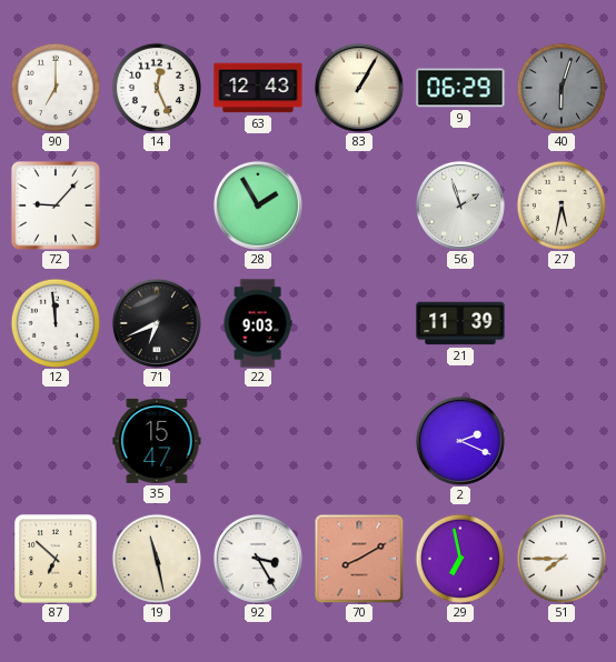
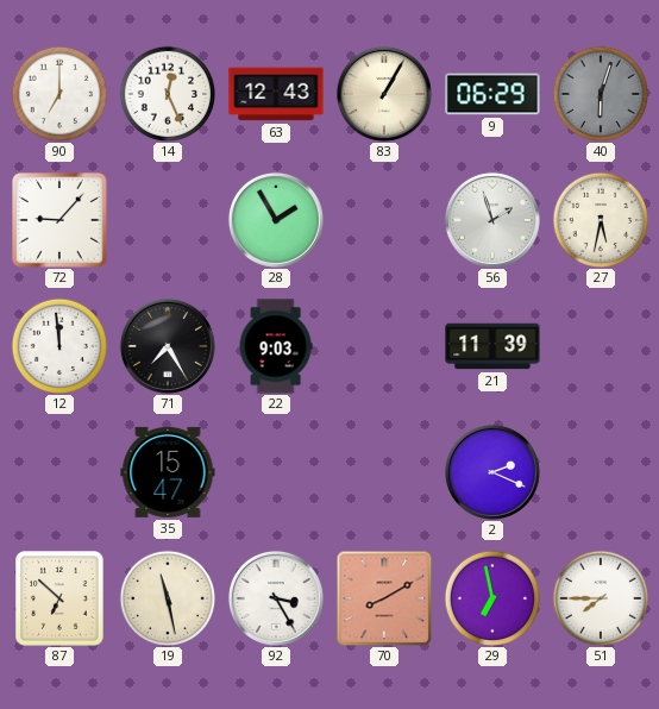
71: 6:41 -> 7:25 (168, 346)
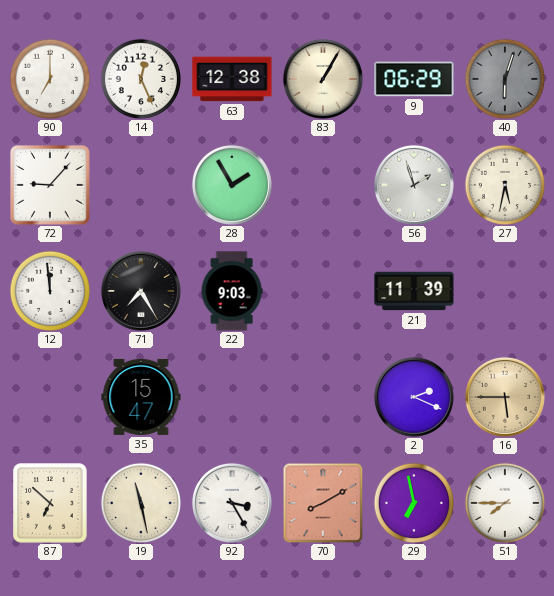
63: 12:43 -> 12:38 (232, 79)
16: none -> 5:45 (505, 397)
